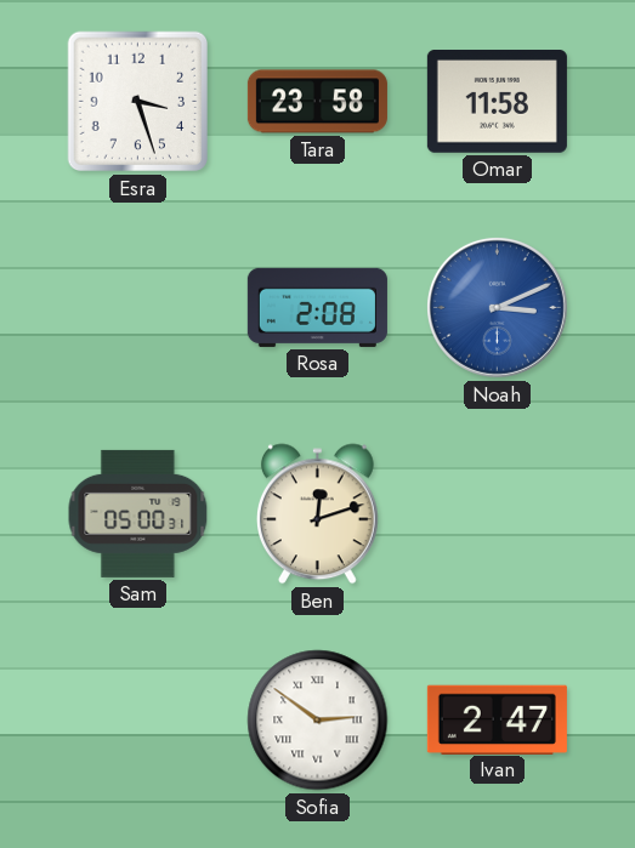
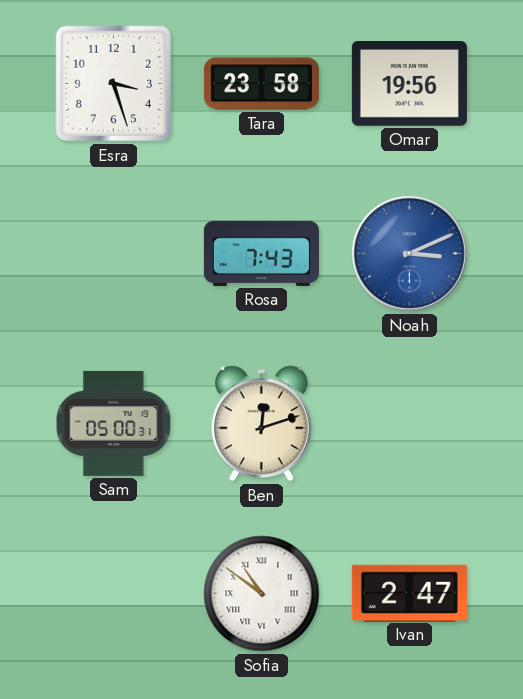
Omar: 11:58 -> 19:56 (409, 84)
Rosa: 2:08 -> 7:43 (261, 253)
Sofia: 2:51 -> 10:51 (262, 594)
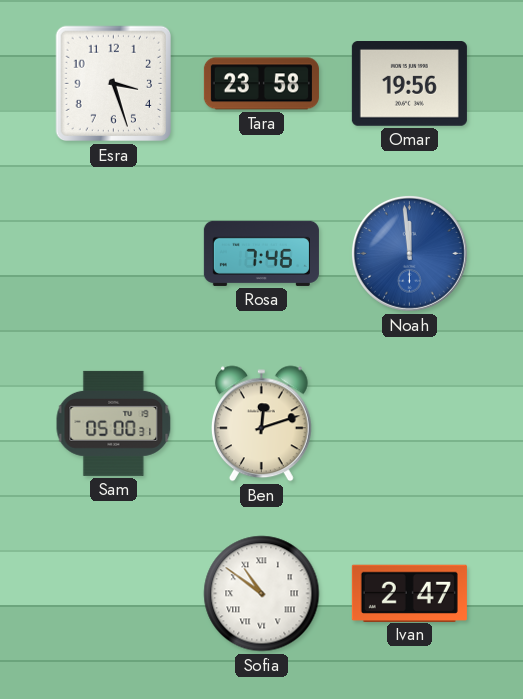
Rosa: 7:43 -> 7:46 (261, 253)
Noah: 3:11 -> 11:59 (409, 253)
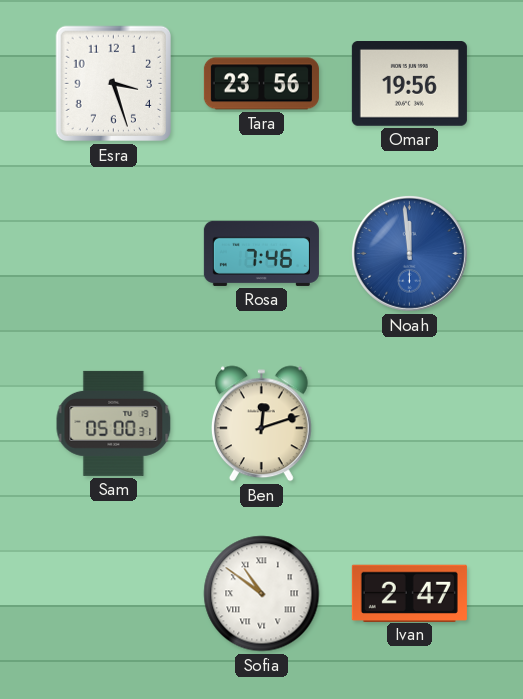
Tara: 23:58 -> 23:56 (261, 84)
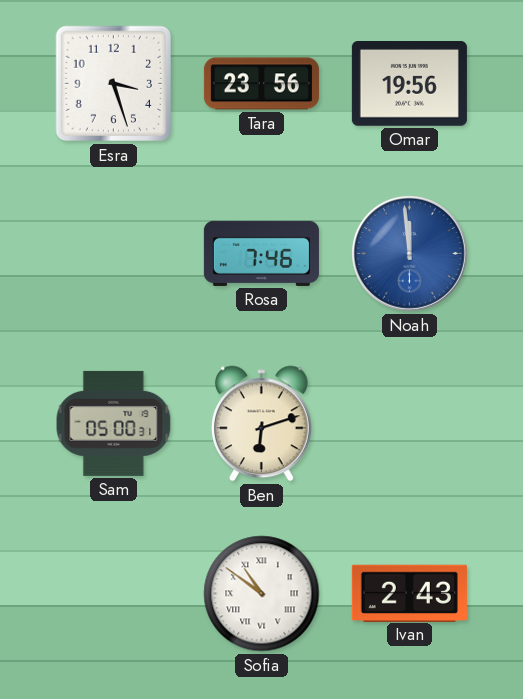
Ben: 12:12 -> 6:12 (261, 424)
Ivan: 2:47 -> 2:43 (409, 593)
